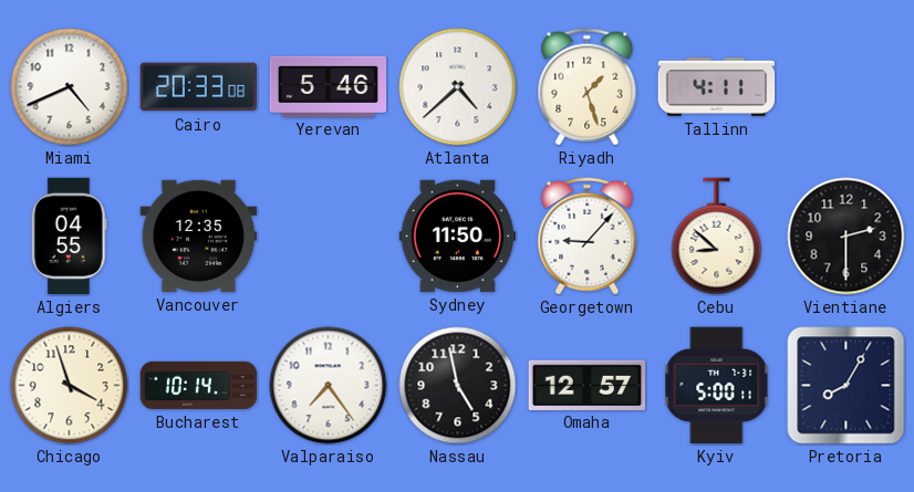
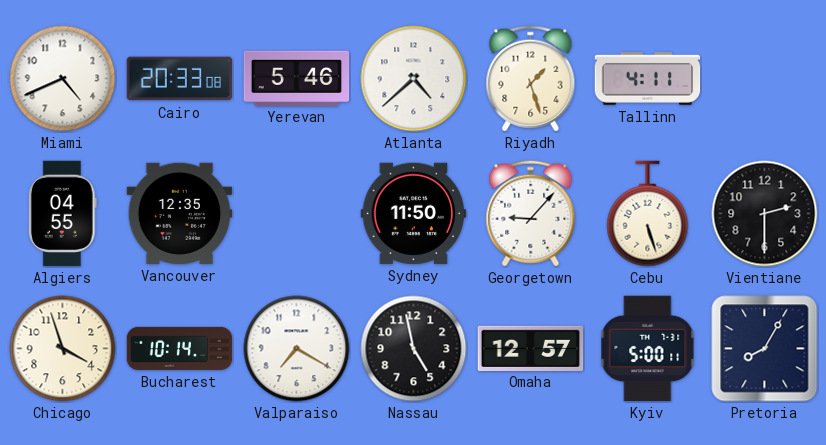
Cebu: 8:52 -> 5:27 (648, 214)
Valparaiso: 7:24 -> 7:20 (297, 349)
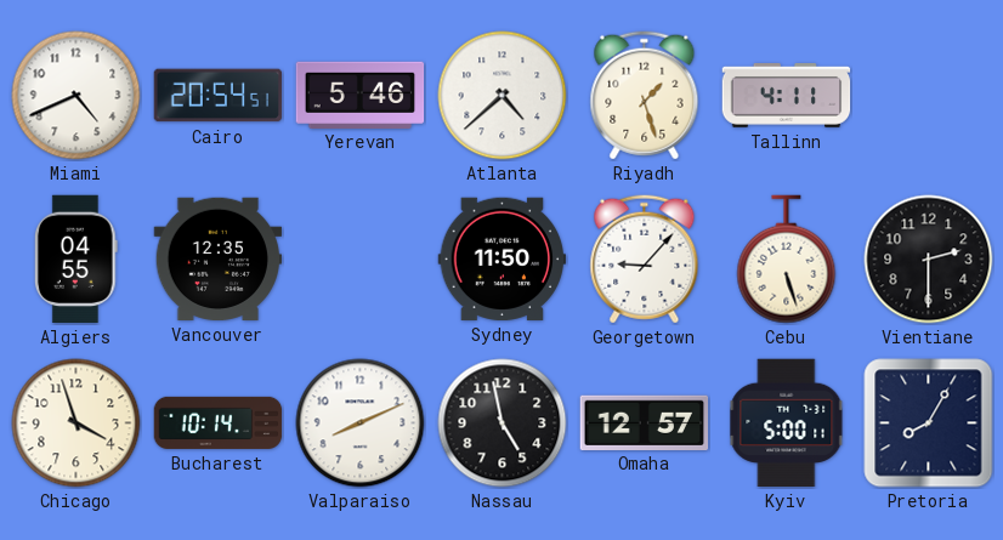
Cairo: 20:33 -> 20:54 (219, 96)
Valparaiso: 7:20 -> 8:11 (361, 424)
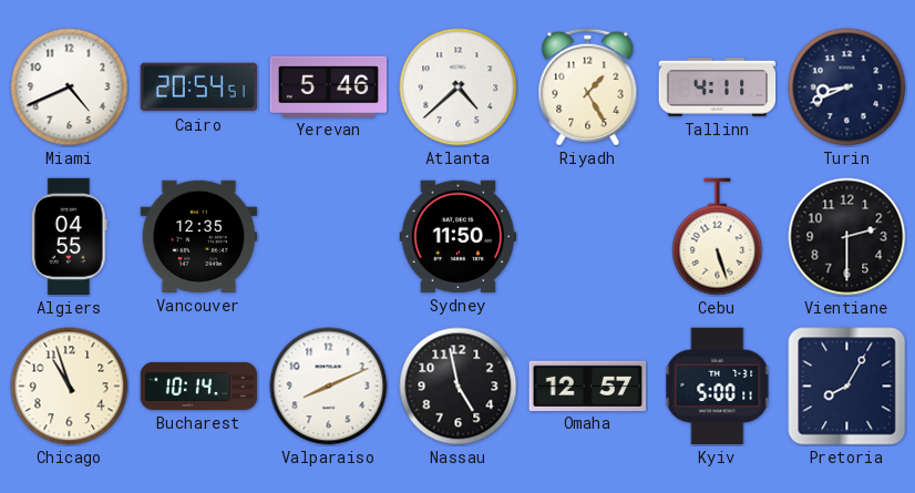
Riyadh: 1:27 -> 1:25 (588, 88)
Turin: none -> 8:41 (847, 88)
Georgetown: 9:07 -> none (645, 260)
Chicago: 3:57 -> 10:57 (70, 387)
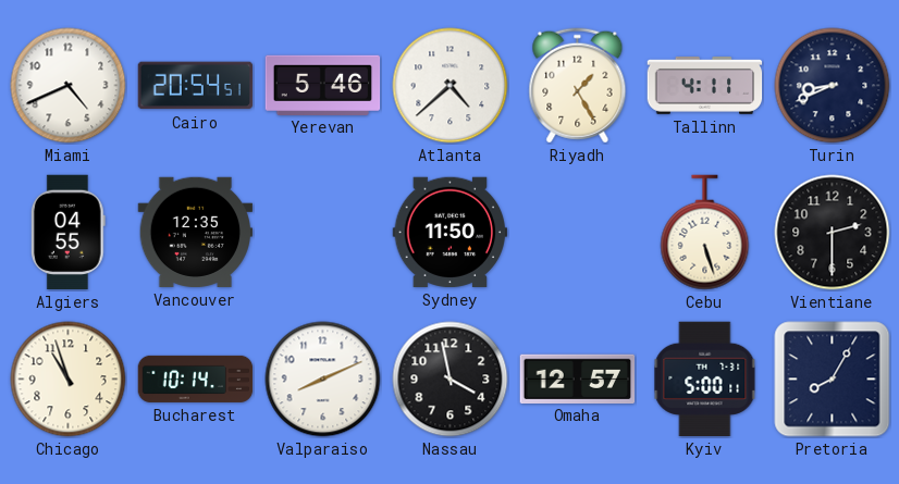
Nassau: 4:58 -> 3:58 (451, 380)
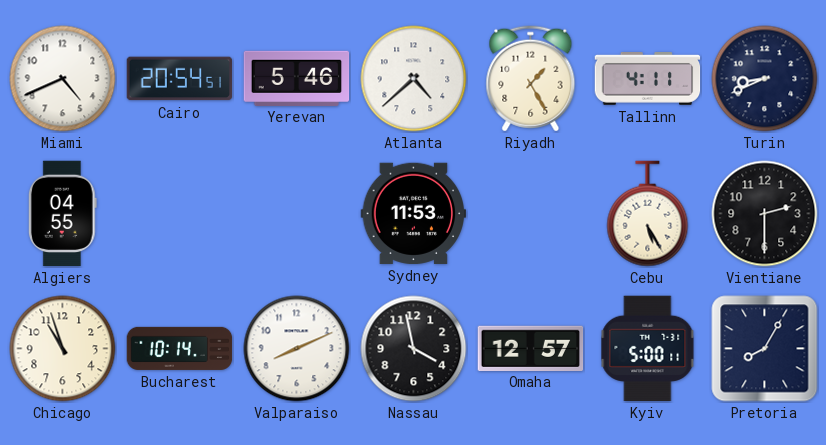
Vancouver: 12:35 -> none (196, 232)
Sydney: 11:50 -> 11:53 (414, 213)
Cebu: 5:27 -> 5:25 (648, 214)
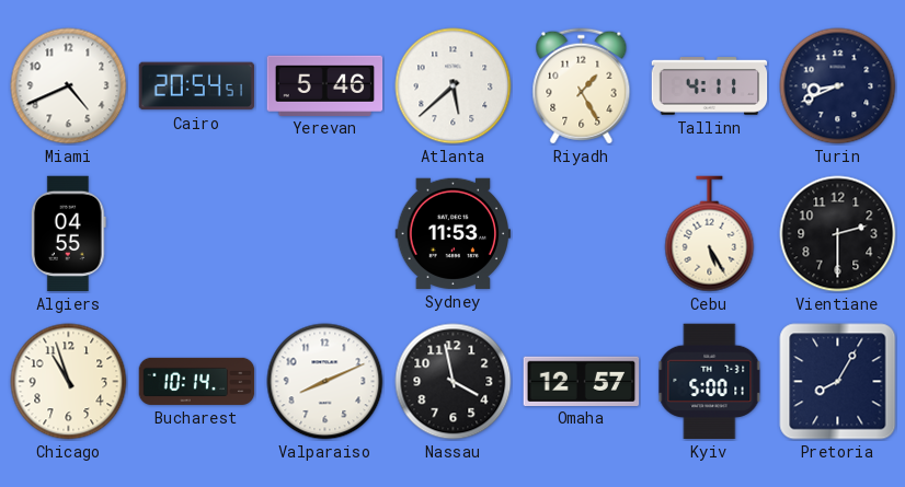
Atlanta: 4:38 -> 5:38 (454, 86)
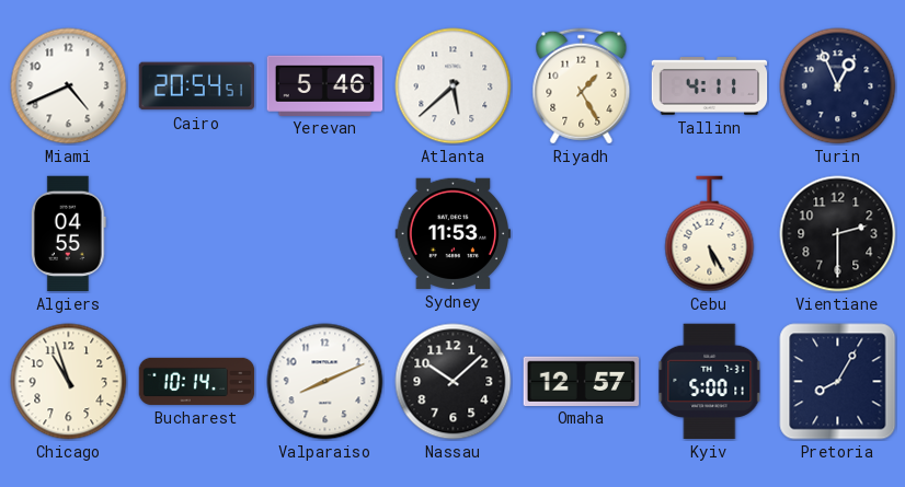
Turin: 8:41 -> 12:56 (838, 86)
Nassau: 3:58 -> 10:08 (454, 382)
